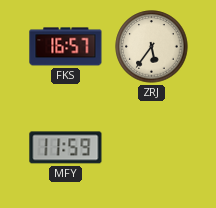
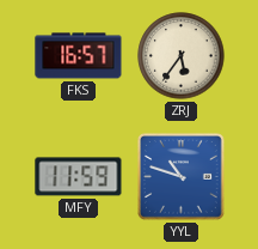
YYL: none -> 10:48 (182, 177)
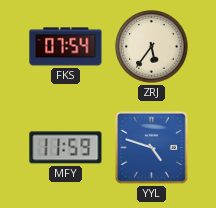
FKS: 16:57 -> 07:54 (66, 47)
YYL: 10:48 -> 4:48 (152, 148)
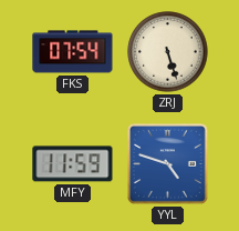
ZRJ: 5:36 -> 5:27 (168, 52)
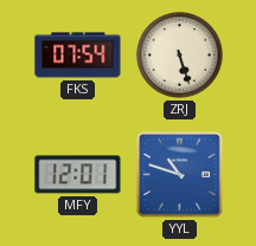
MFY: 11:59 -> 12:01 (78, 175)
YYL: 4:48 -> 10:48 (180, 175)
